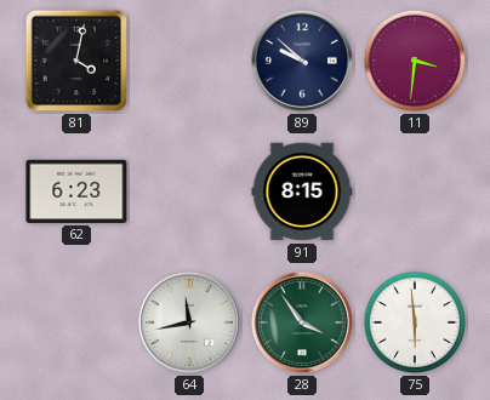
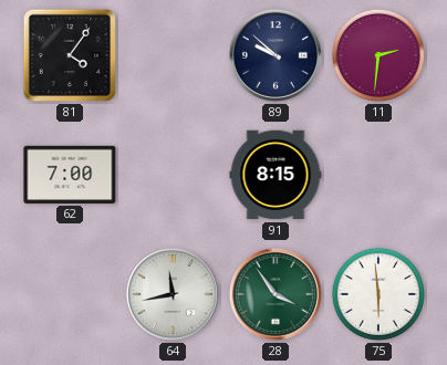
81: 4:02 -> 4:06 (70, 55)
11: 3:31 -> 2:31 (378, 55)
62: 6:23 -> 7:00 (70, 175)
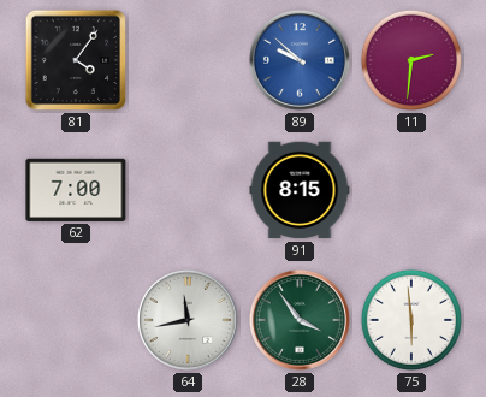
89 dial: navy -> blue (300, 60)
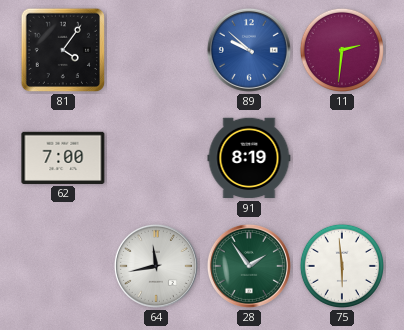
91: 8:15 -> 8:19 (249, 158)
28: 3:54 -> 1:54 (249, 266)
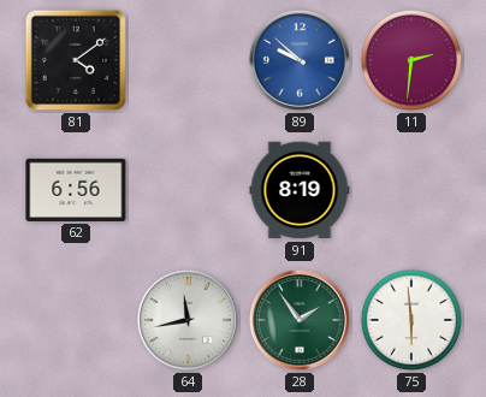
81: 4:06 -> 4:09 (76, 60)
62: 7:00 -> 6:56 (76, 190)
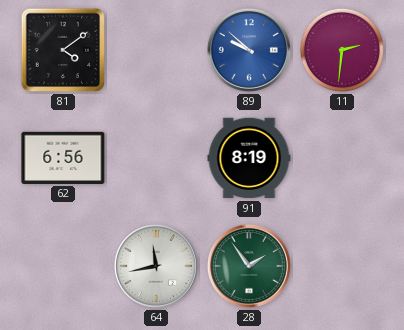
75: 5:59 -> none (411, 320)
